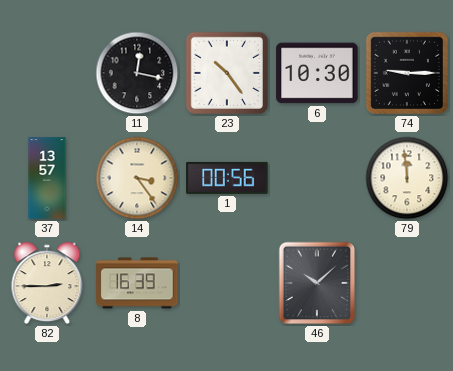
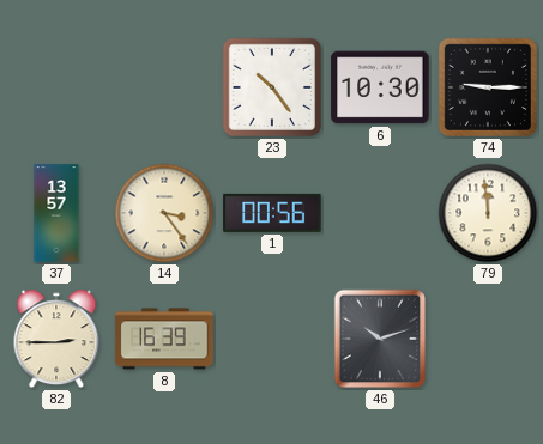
11: 12:17 -> none (137, 73)
46: 10:08 -> 10:12 (380, 339)
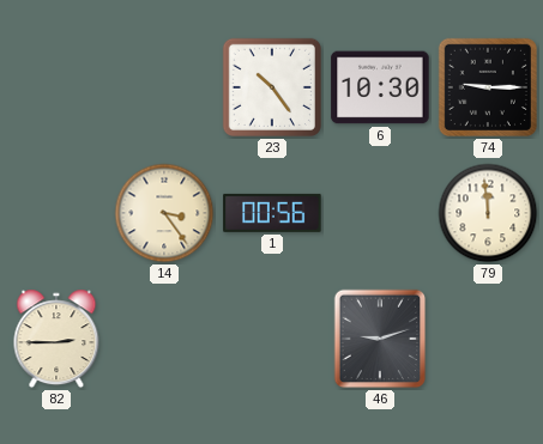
37: 13:57 -> none (56, 213)
8: 16:39 -> none (164, 339)
46: 10:12 -> 9:12 (380, 339)
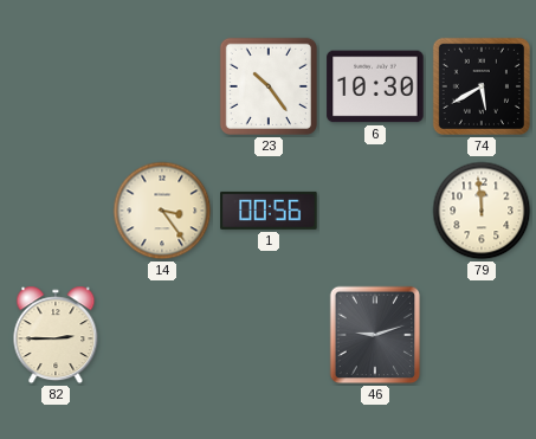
74: 9:15 -> 5:40 (482, 86)
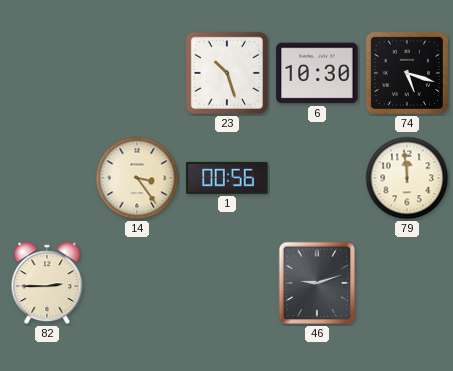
23: 10:24 -> 10:27 (227, 73)
74: 5:40 -> 5:18 (407, 73)
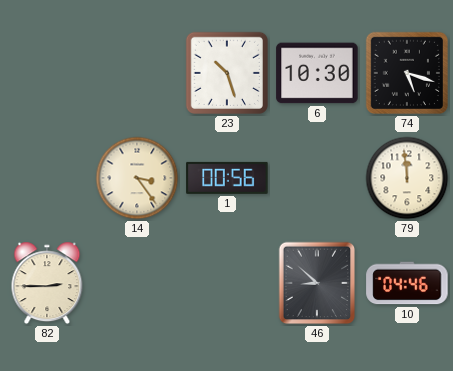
46: 9:12 -> 8:52 (317, 283)
10: none -> 04:46 (407, 283)
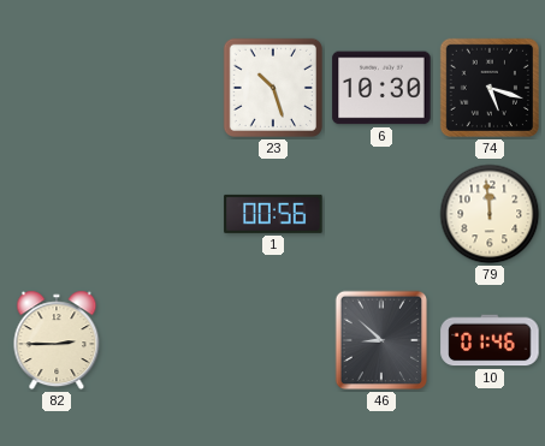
14: 3:24 -> none (137, 178)
10: 04:46 -> 01:46 (490, 340)
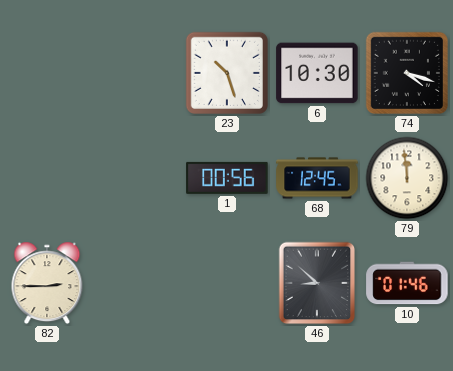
74: 5:18 -> 4:18 (407, 73)
68: none -> 12:45 (317, 178)
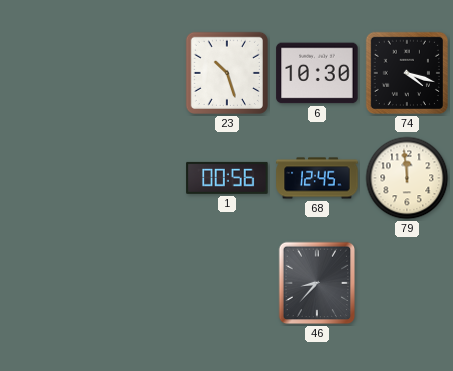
82: 2:45 -> none (47, 283)
46: 8:52 -> 8:37 (317, 283)
10: 01:46 -> none (407, 283)
